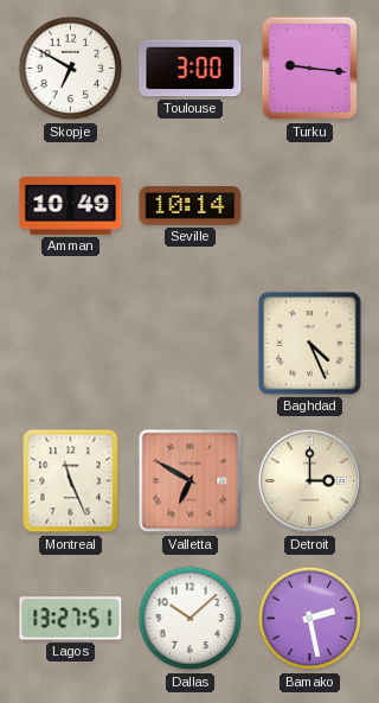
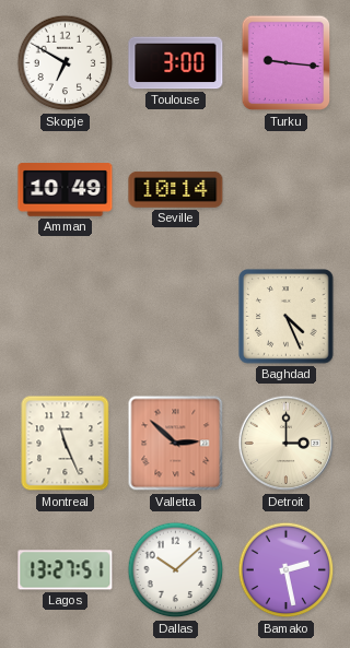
Valletta: 6:50 -> 2:52 (176, 444)
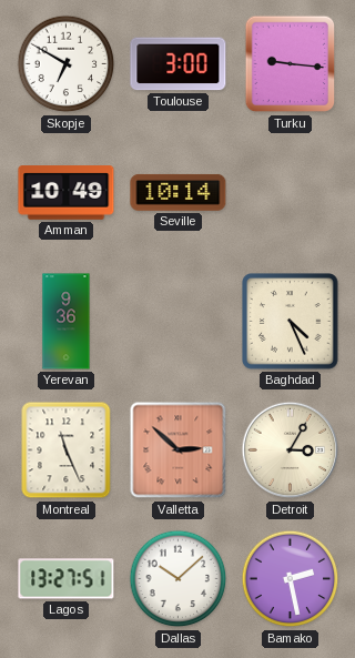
Yerevan: none -> 9:36 (67, 322)
Detroit: 3:00 -> 3:05 (291, 451)
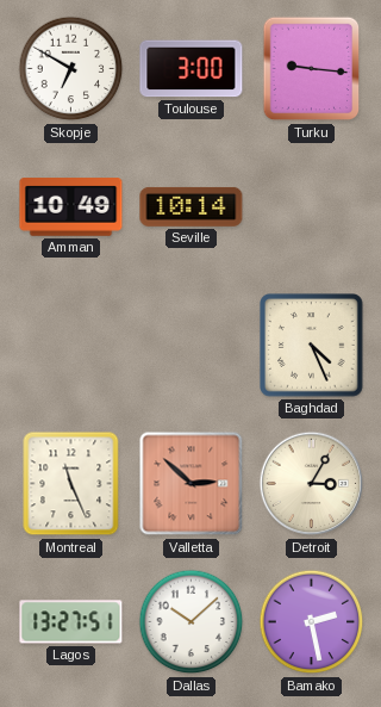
Yerevan: 9:36 -> none (67, 322)
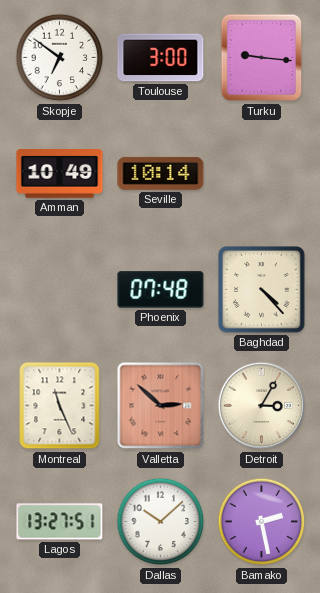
Skopje: 6:50 -> 6:51 (60, 58)
Phoenix: none -> 07:48 (161, 290)
Baghdad: 4:26 -> 4:23 (262, 290)
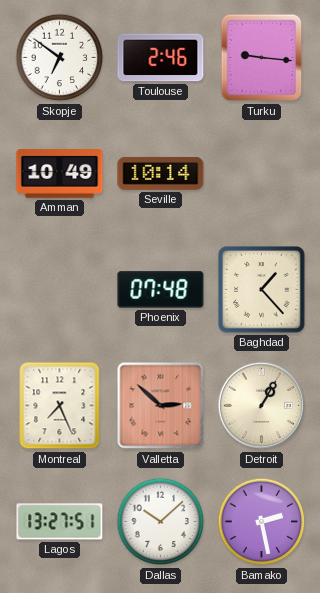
Toulouse: 3:00 -> 2:46 (161, 58)
Baghdad: 4:23 -> 1:23 (262, 290)
Montreal: 11:26 -> 7:26 (60, 406)
Detroit: 3:05 -> 1:05 (262, 406)
